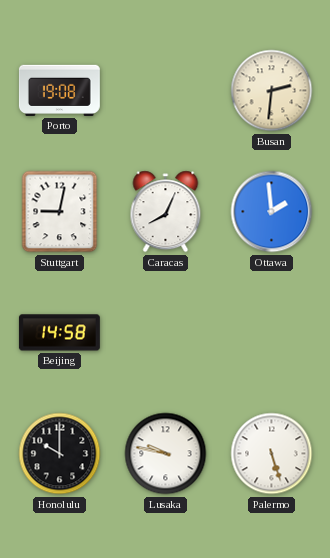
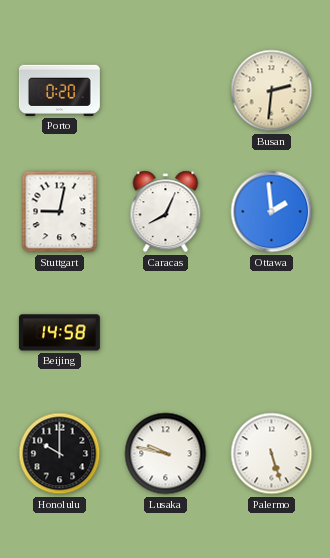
Porto: 19:08 -> 0:20 (59, 90)
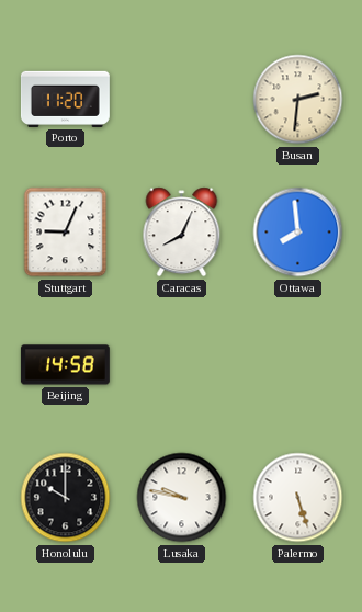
Porto: 0:20 -> 11:20 (65, 99)
Stuttgart: 9:02 -> 9:04 (66, 233)
Ottawa: 1:59 -> 7:59 (298, 233)
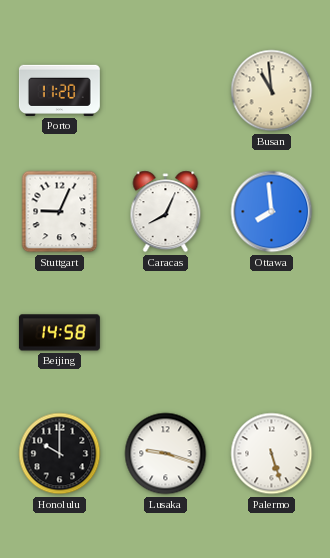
Busan: 2:31 -> 10:59 (272, 91)
Lusaka: 9:47 -> 9:18 (166, 454)
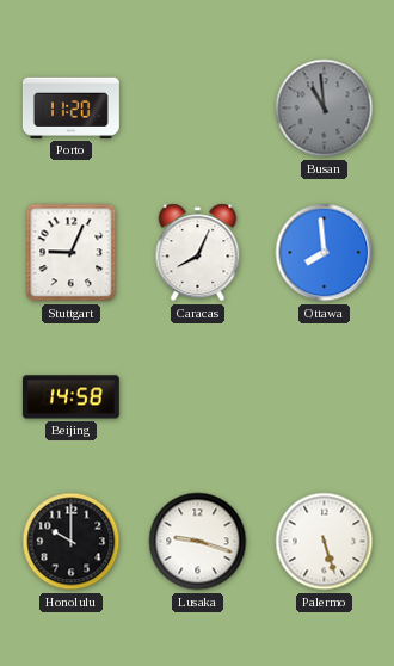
Busan dial: cream -> grey (325, 109)
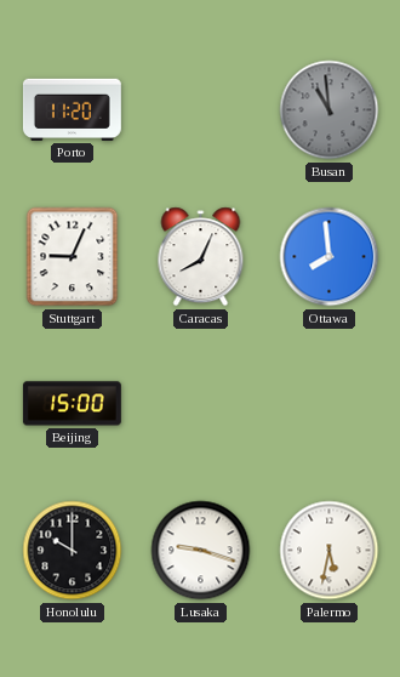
Beijing: 14:58 -> 15:00 (72, 404)
Palermo: 5:27 -> 5:32 (330, 551)
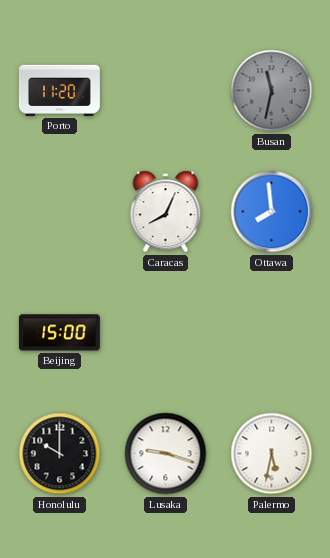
Busan: 10:59 -> 11:32 (272, 91)
Stuttgart: 9:04 -> none (73, 257)
